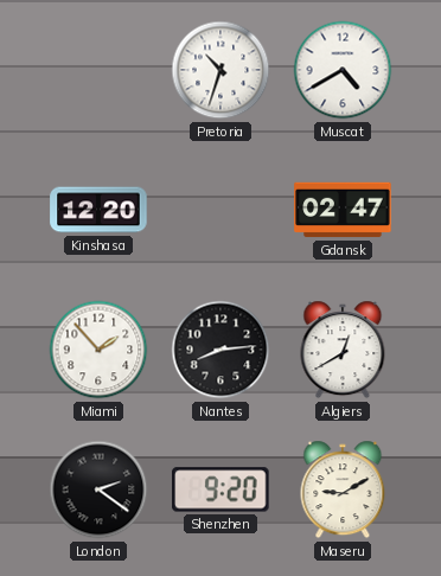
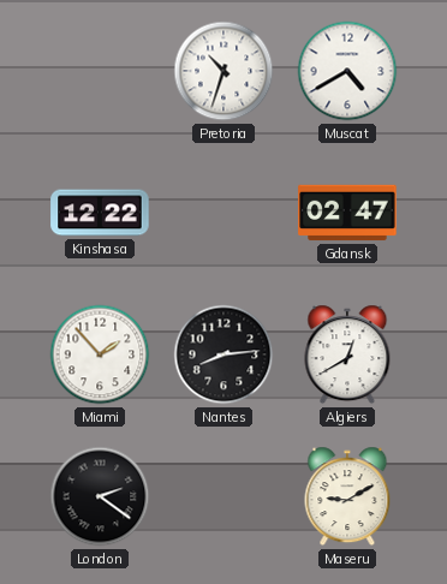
Kinshasa: 12:20 -> 12:22 (100, 213)
Shenzhen: 9:20 -> none (220, 489)
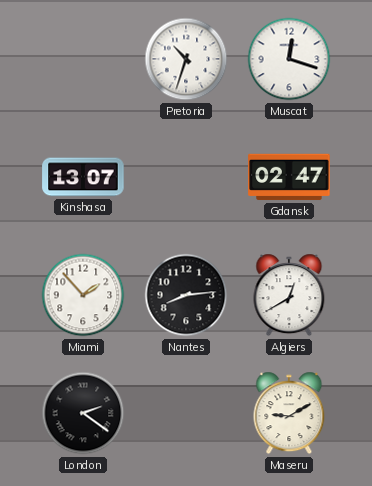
Muscat: 4:40 -> 12:18 (289, 59)
Kinshasa: 12:22 -> 13:07 (83, 177)
